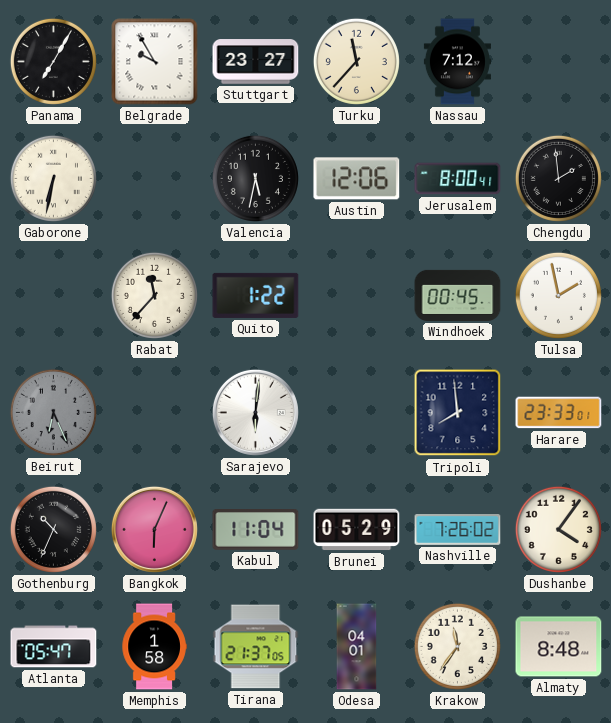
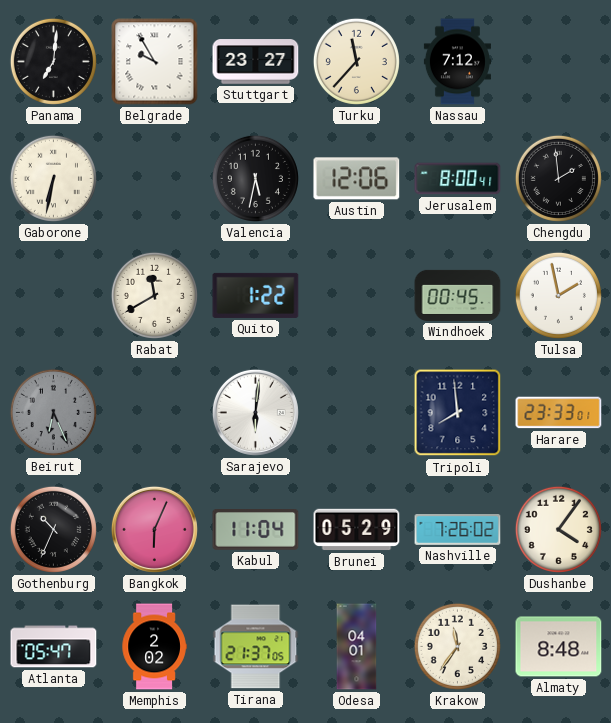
Panama: 7:05 -> 7:01 (53, 61)
Rabat: 11:37 -> 11:40 (154, 295)
Memphis: 1:58 -> 2:02 (154, 647)
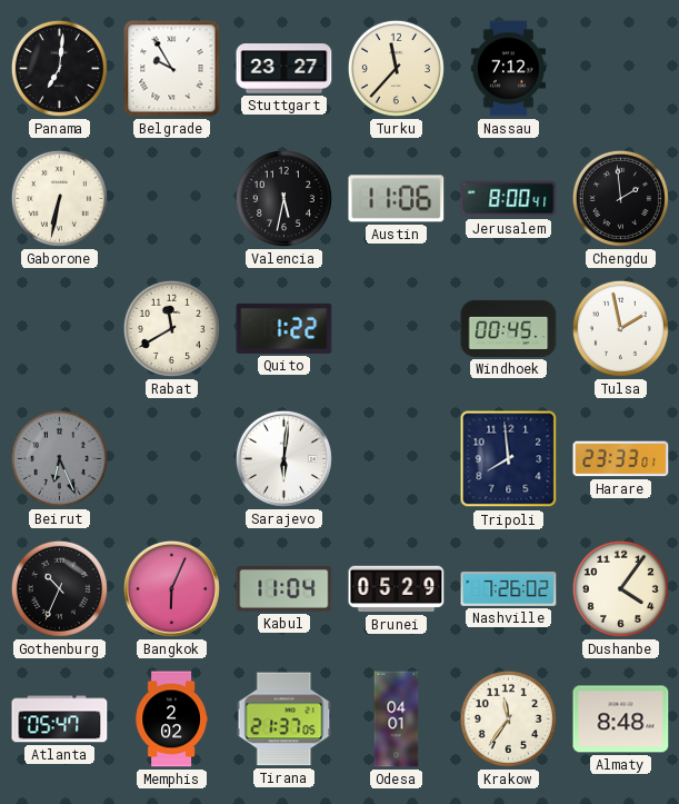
Austin: 12:06 -> 11:06 (397, 199)
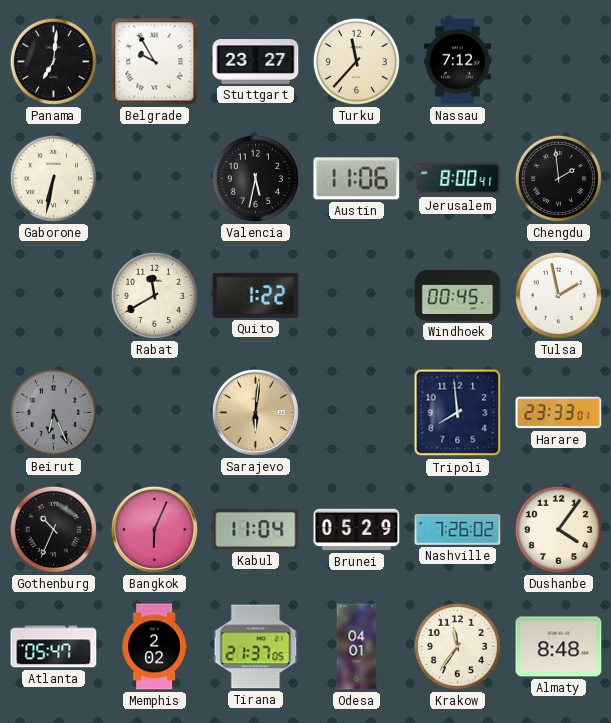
Sarajevo dial: white -> champagne (255, 412)
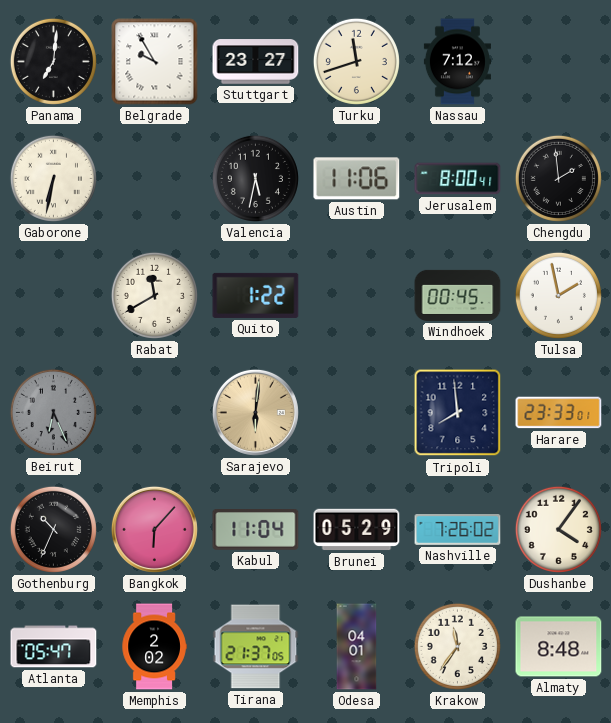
Turku: 11:37 -> 11:42 (356, 61)
Bangkok: 6:04 -> 6:07 (154, 529)
